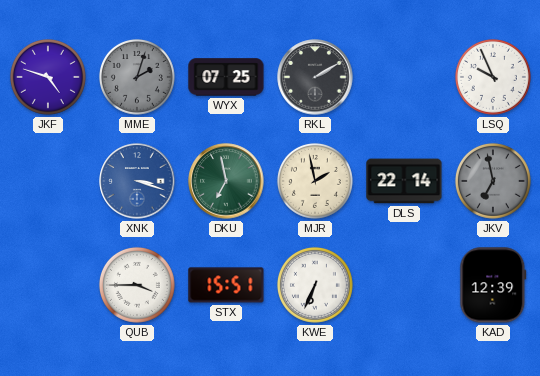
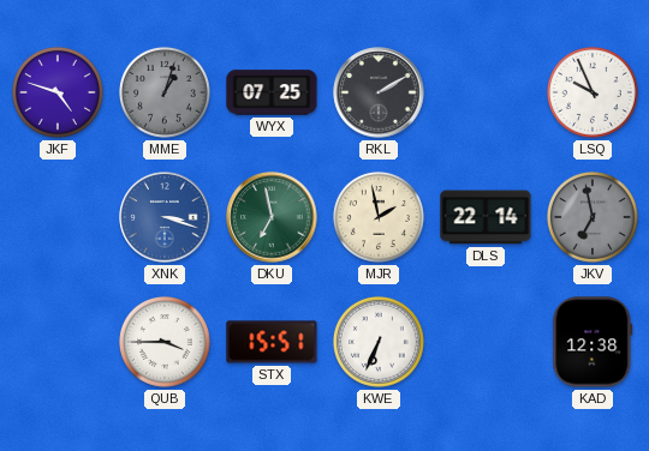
MME: 2:03 -> 1:03 (165, 92)
KAD: 12:39 -> 12:38 (593, 342)
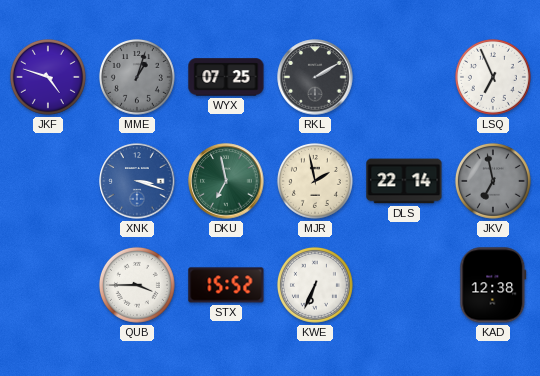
LSQ: 9:56 -> 6:56 (493, 77)
STX: 15:51 -> 15:52 (226, 285)
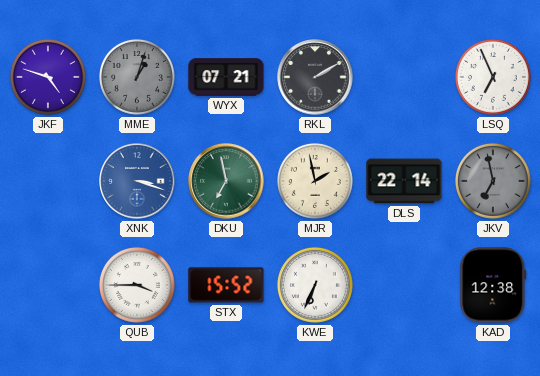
WYX: 07:25 -> 07:21 (226, 77)
